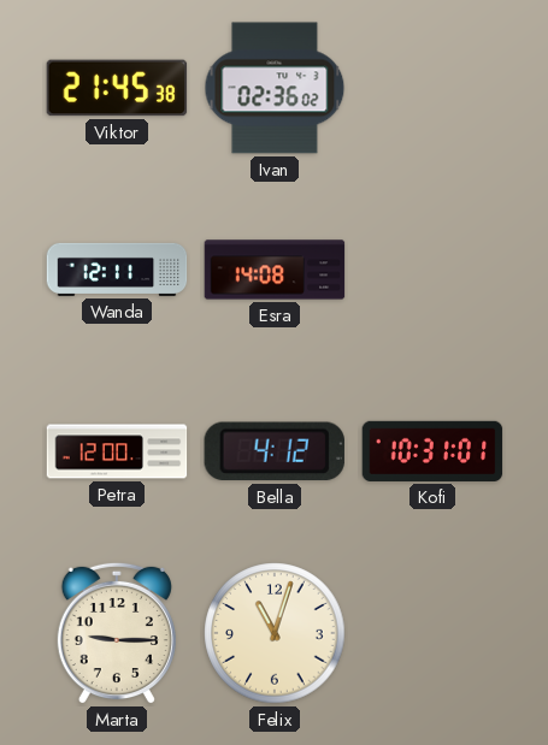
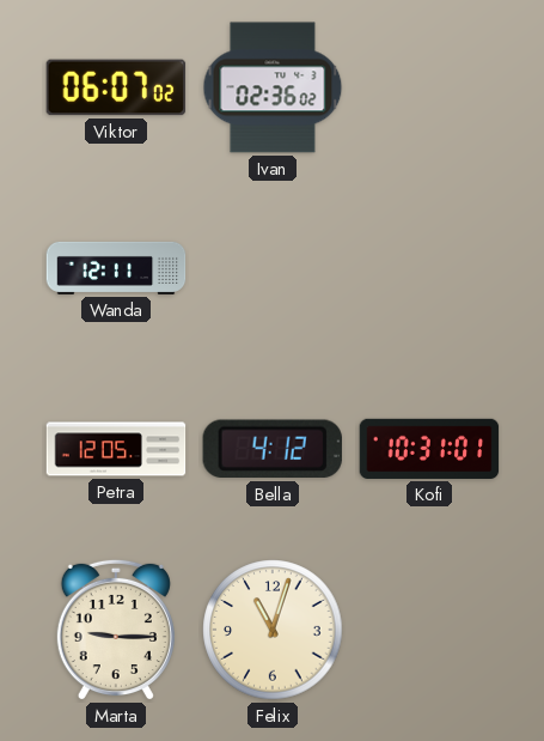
Viktor: 21:45 -> 06:07 (116, 87)
Esra: 14:08 -> none (275, 270)
Petra: 12:00 -> 12:05 (116, 449)
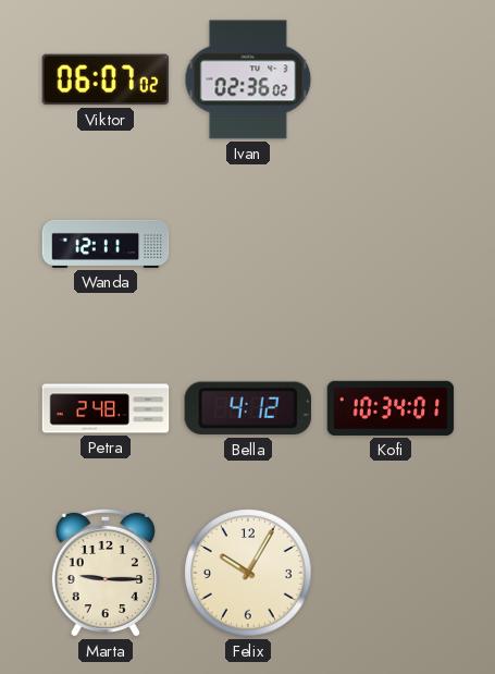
Petra: 12:05 -> 2:48 (106, 408)
Kofi: 10:31 -> 10:34 (391, 408)
Felix: 11:03 -> 10:05 (248, 573)
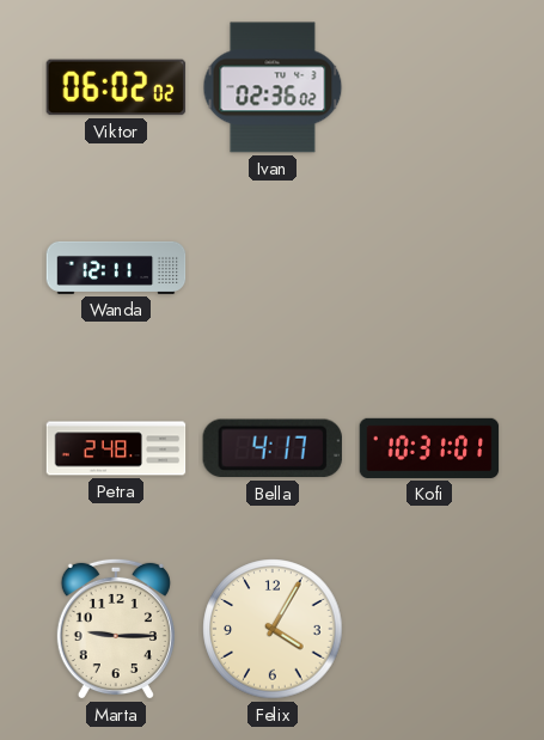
Viktor: 06:07 -> 06:02 (116, 87)
Bella: 4:12 -> 4:17 (273, 448)
Kofi: 10:34 -> 10:31 (429, 448)
Felix: 10:05 -> 4:05 (273, 629)
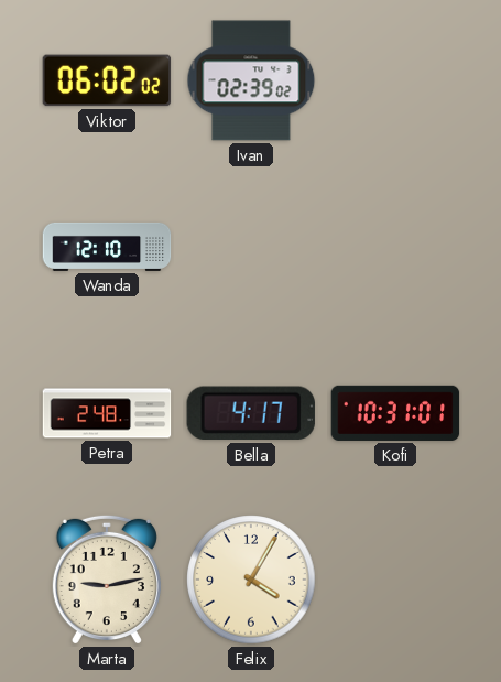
Ivan: 02:36 -> 02:39 (251, 80)
Wanda: 12:11 -> 12:10 (107, 247)
Marta: 9:15 -> 9:13 (107, 580)
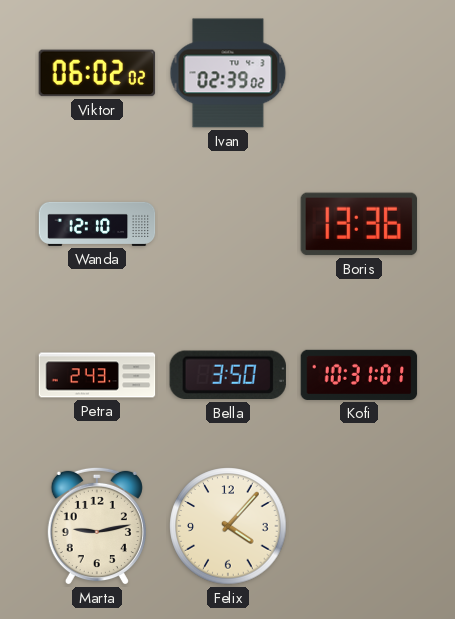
Boris: none -> 13:36 (359, 224)
Petra: 2:48 -> 2:43 (97, 375)
Bella: 4:17 -> 3:50 (228, 375)
Felix: 4:05 -> 4:07 (228, 526)
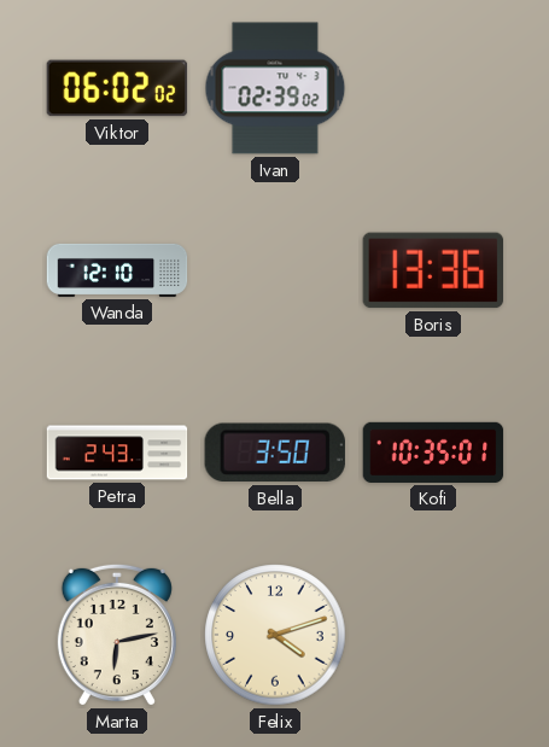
Kofi: 10:31 -> 10:35 (433, 453)
Marta: 9:13 -> 6:13 (117, 635)
Felix: 4:07 -> 4:12 (275, 635)
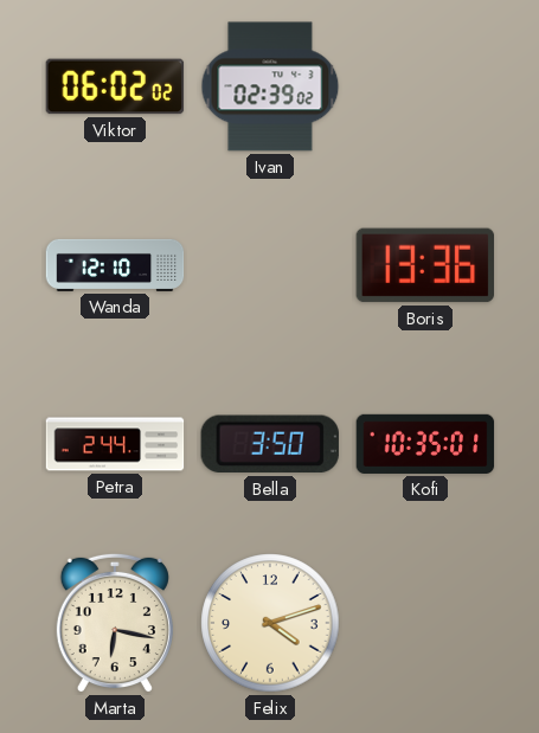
Petra: 2:43 -> 2:44 (115, 444)
Marta: 6:13 -> 6:17 (115, 623)
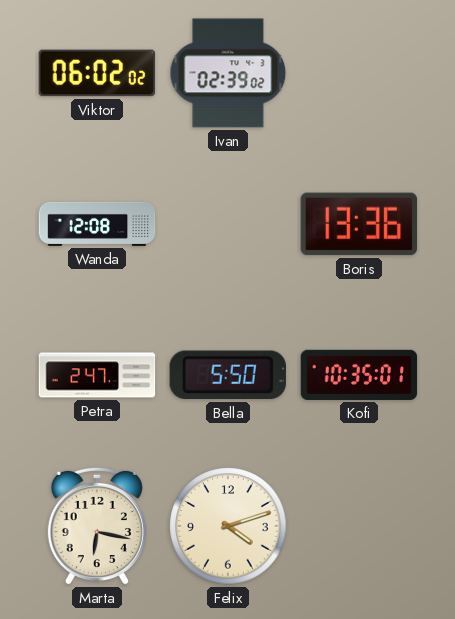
Wanda: 12:10 -> 12:08 (97, 224)
Petra: 2:44 -> 2:47 (97, 375)
Bella: 3:50 -> 5:50 (228, 375)
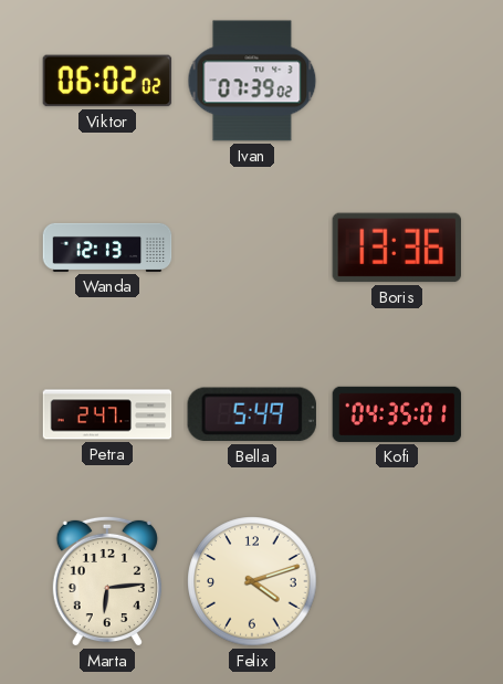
Ivan: 02:39 -> 07:39 (252, 81)
Wanda: 12:08 -> 12:13 (107, 248)
Bella: 5:50 -> 5:49 (252, 414)
Kofi: 10:35 -> 04:35 (397, 414)
Marta: 6:17 -> 6:14 (107, 581)
